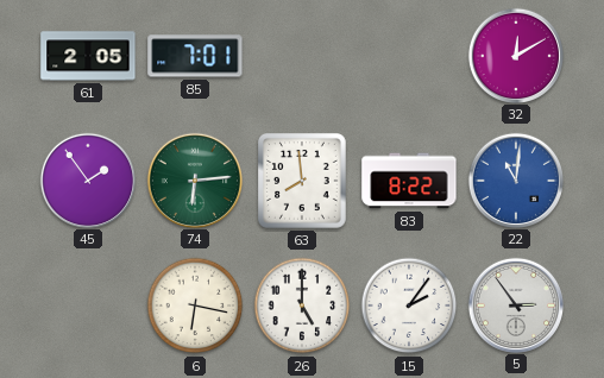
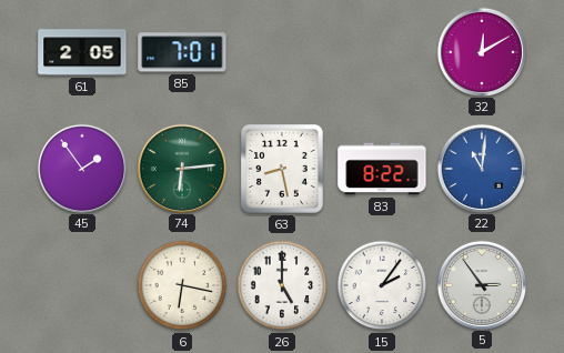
63: 7:59 -> 8:28 (283, 170)
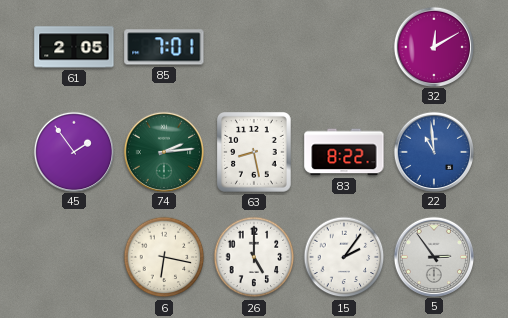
74: 6:14 -> 2:14 (163, 151)
22: 11:01 -> 10:59 (433, 151)
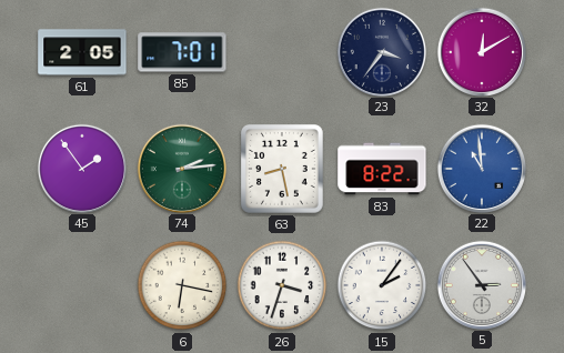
23: none -> 3:36 (381, 51)
26: 5:00 -> 3:33 (282, 285)
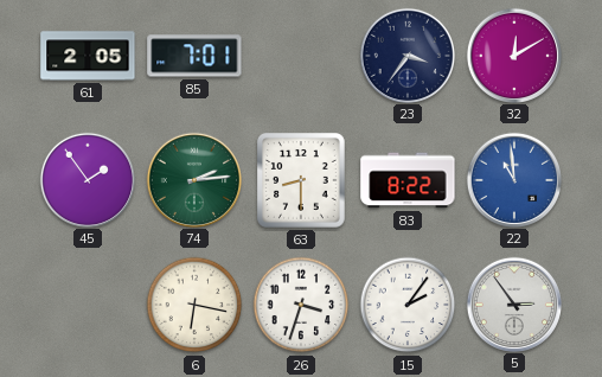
63: 8:28 -> 8:30 (302, 181)
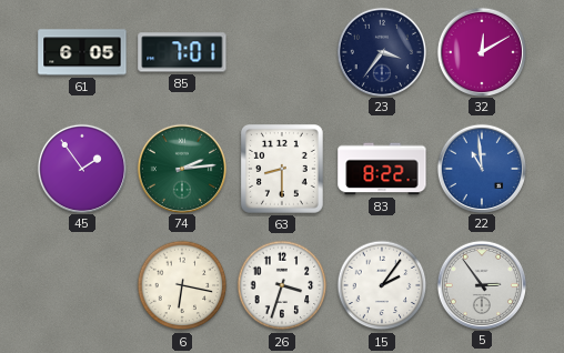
61: 2:05 -> 6:05 (82, 52)
